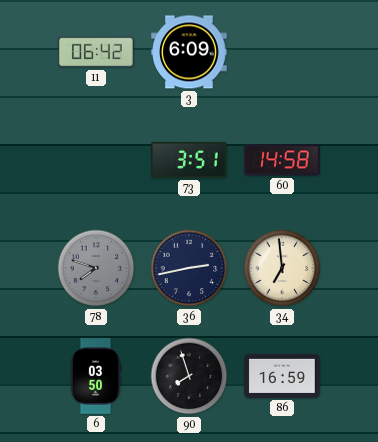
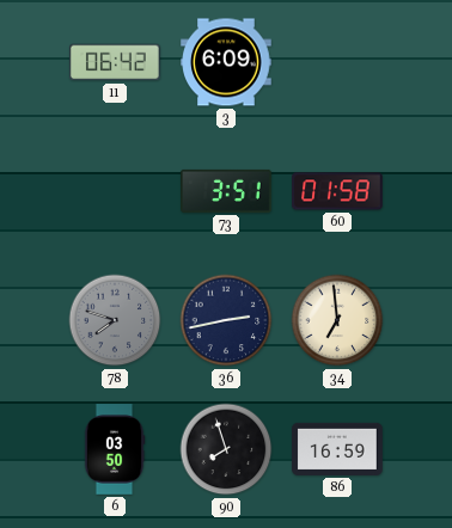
60: 14:58 -> 01:58 (337, 191)
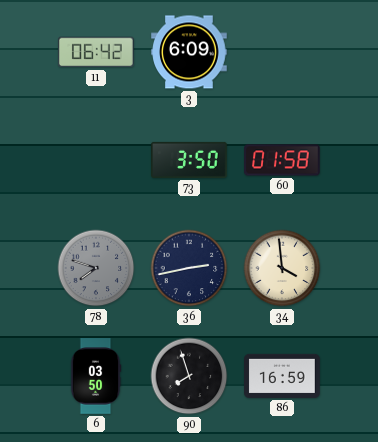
73: 3:51 -> 3:50 (189, 160)
34: 6:59 -> 3:59 (282, 268)
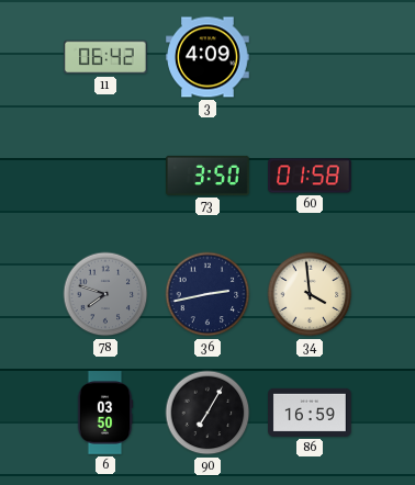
3: 6:09 -> 4:09 (207, 57)
90: 7:57 -> 7:05 (207, 413)
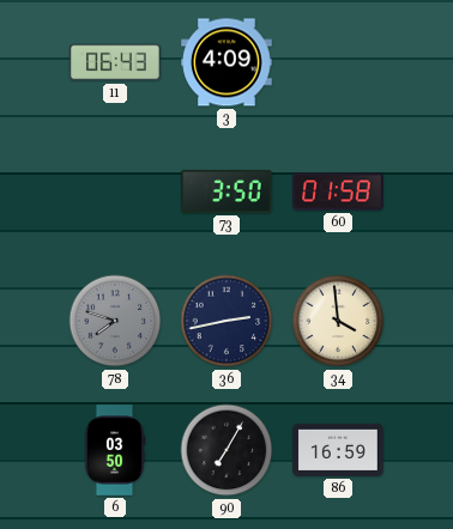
11: 06:42 -> 06:43 (116, 62)
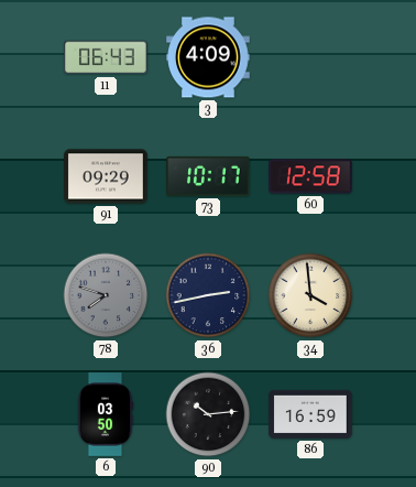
91: none -> 09:29 (106, 176)
73: 3:50 -> 10:17 (208, 176)
60: 01:58 -> 12:58 (310, 176)
90: 7:05 -> 10:14 (208, 414)
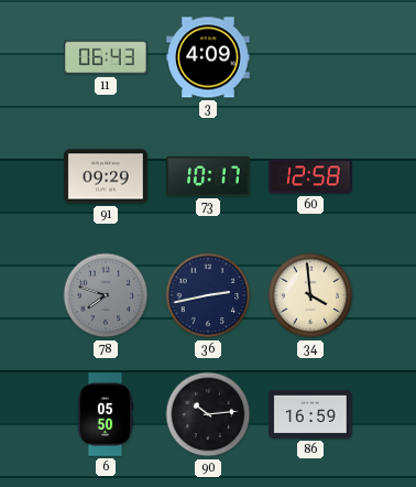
6: 03:50 -> 05:50 (106, 414)
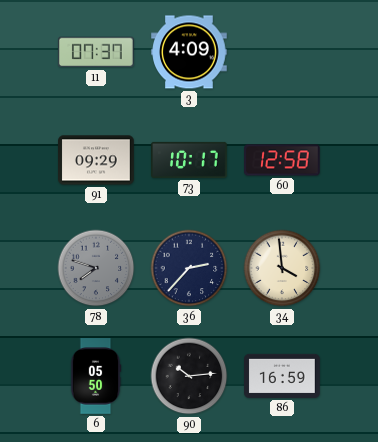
11: 06:43 -> 07:37 (97, 52)
36: 2:43 -> 2:37 (189, 268)
